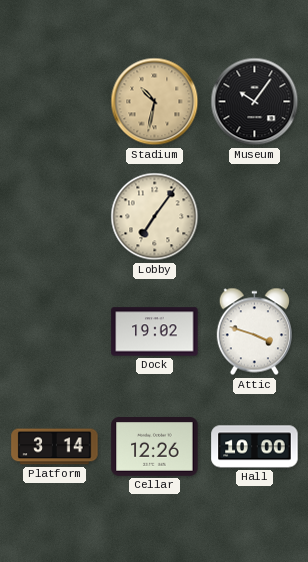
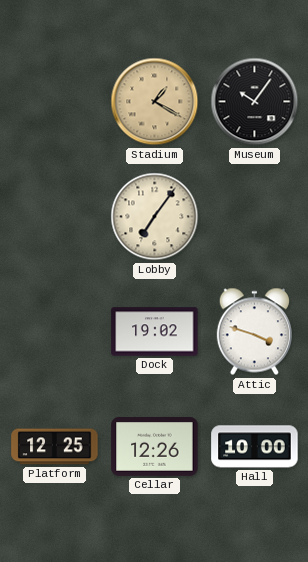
Stadium: 10:32 -> 1:20 (155, 102)
Platform: 3:14 -> 12:25 (55, 447)
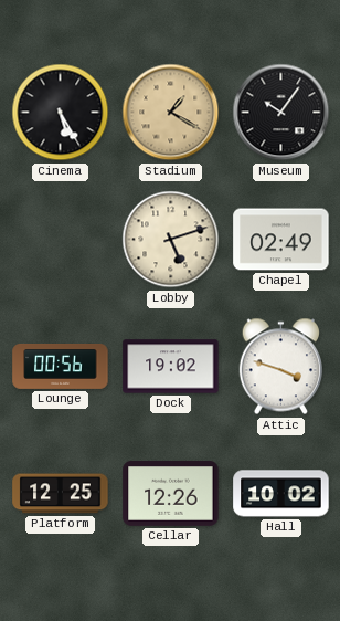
Cinema: none -> 5:25 (61, 113)
Lobby: 7:06 -> 5:12 (171, 240)
Chapel: none -> 02:49 (281, 240)
Lounge: none -> 00:56 (61, 366)
Hall: 10:00 -> 10:02 (281, 494)
